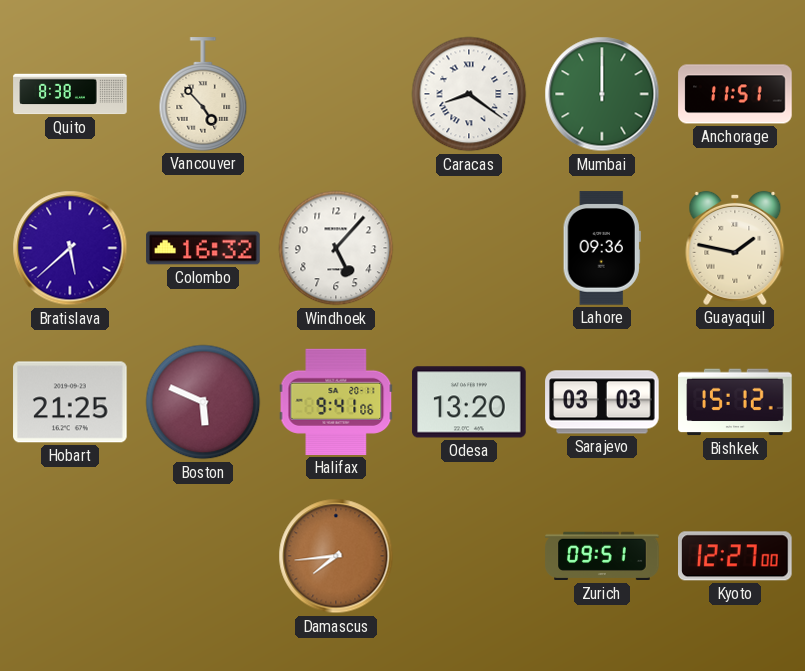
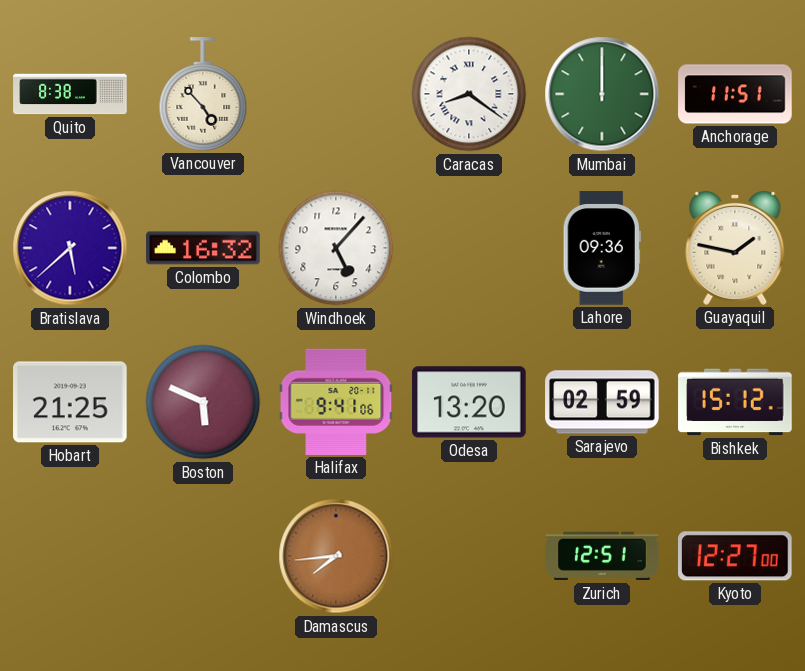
Sarajevo: 03:03 -> 02:59 (602, 402)
Zurich: 09:51 -> 12:51 (602, 556)
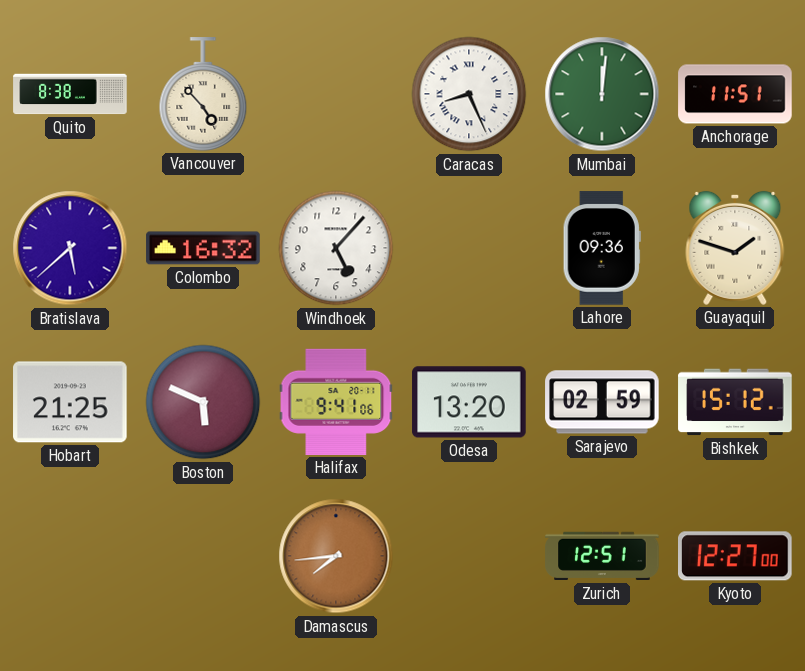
Caracas: 8:21 -> 8:26 (469, 94)
Mumbai: 12:00 -> 12:01 (602, 94)
Guayaquil: 1:47 -> 1:48 (735, 248)
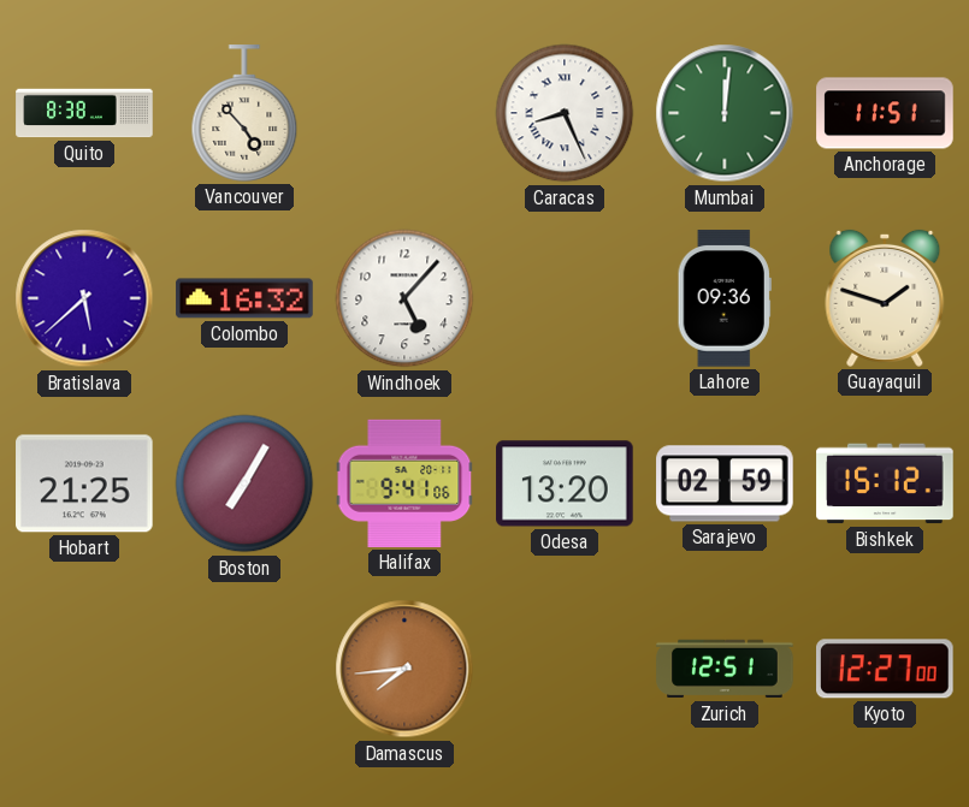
Boston: 5:49 -> 7:05 (244, 483)
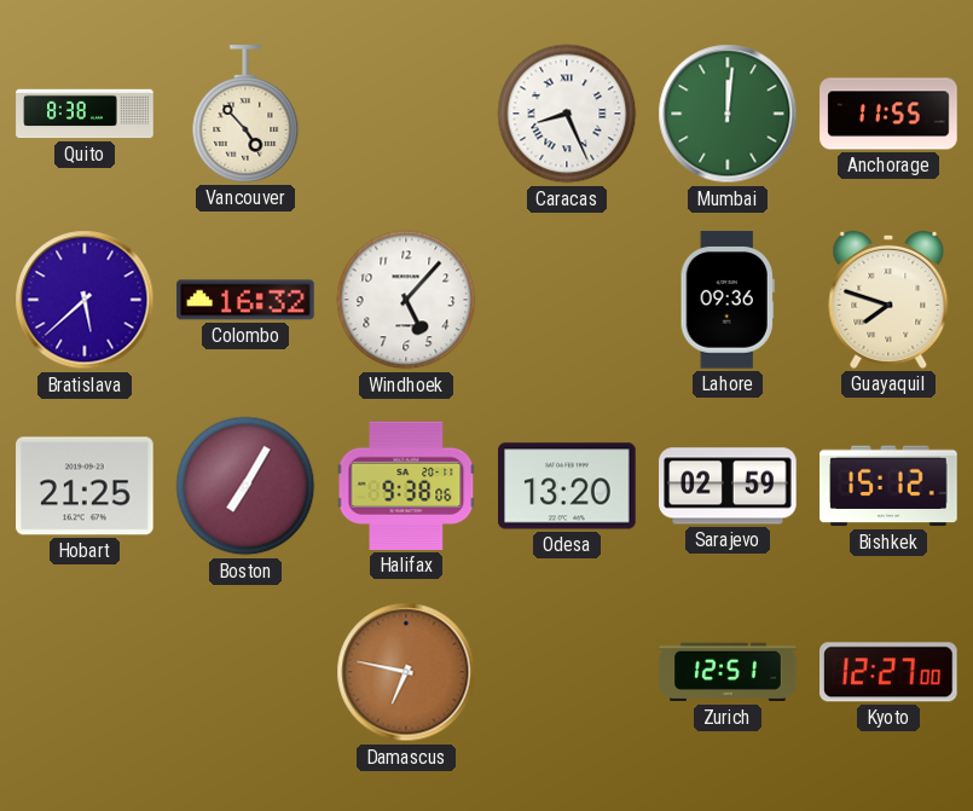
Anchorage: 11:51 -> 11:55 (888, 114)
Guayaquil: 1:48 -> 7:48 (888, 300)
Halifax: 9:41 -> 9:38 (406, 486)
Damascus: 7:44 -> 6:47 (406, 672)
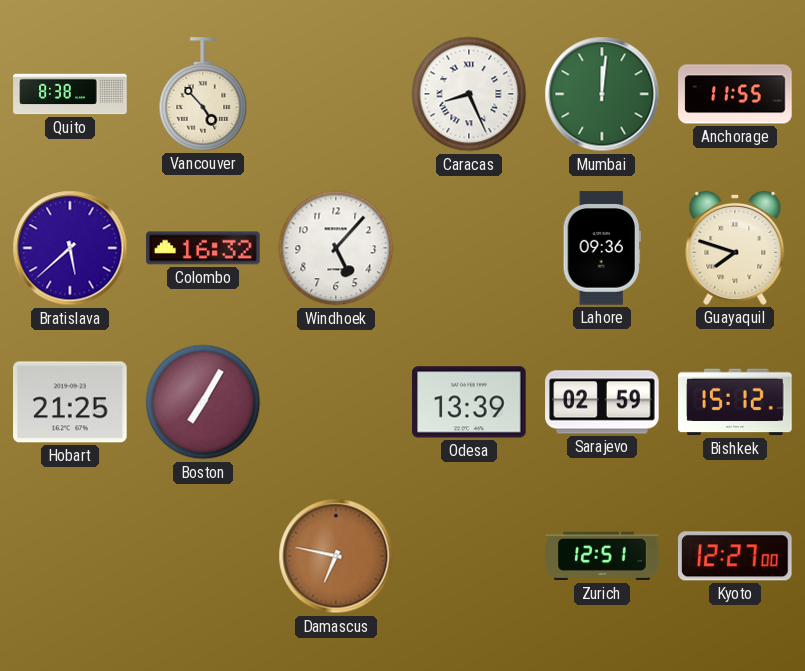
Halifax: 9:38 -> none (406, 486)
Odesa: 13:20 -> 13:39 (469, 402)
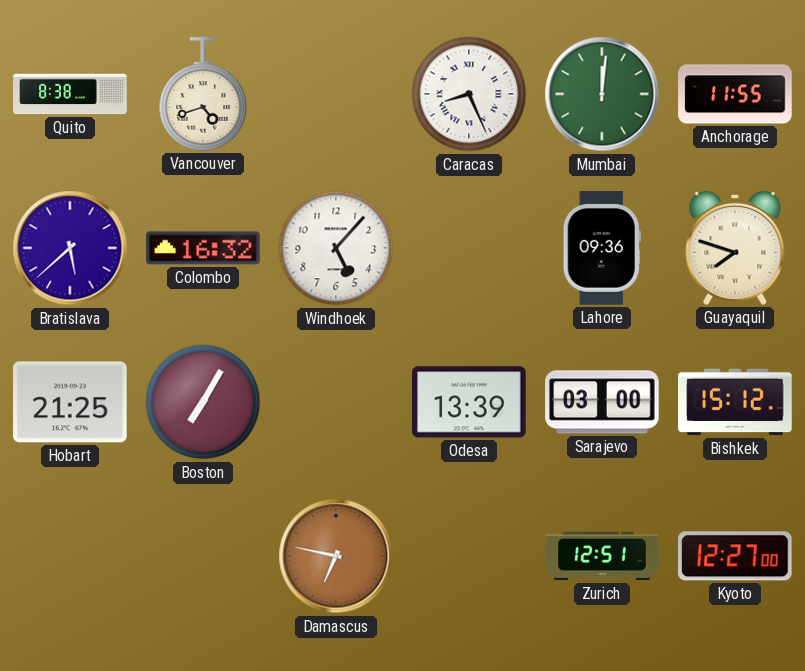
Vancouver: 4:53 -> 4:42 (203, 94)
Sarajevo: 02:59 -> 03:00 (602, 402)
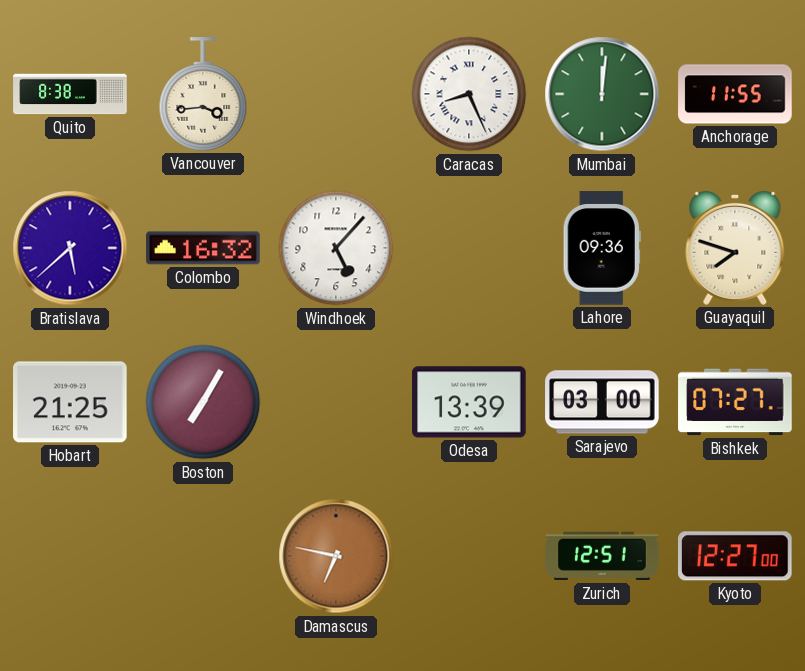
Vancouver: 4:42 -> 3:44 (203, 94)
Bishkek: 15:12 -> 07:27 (735, 402)
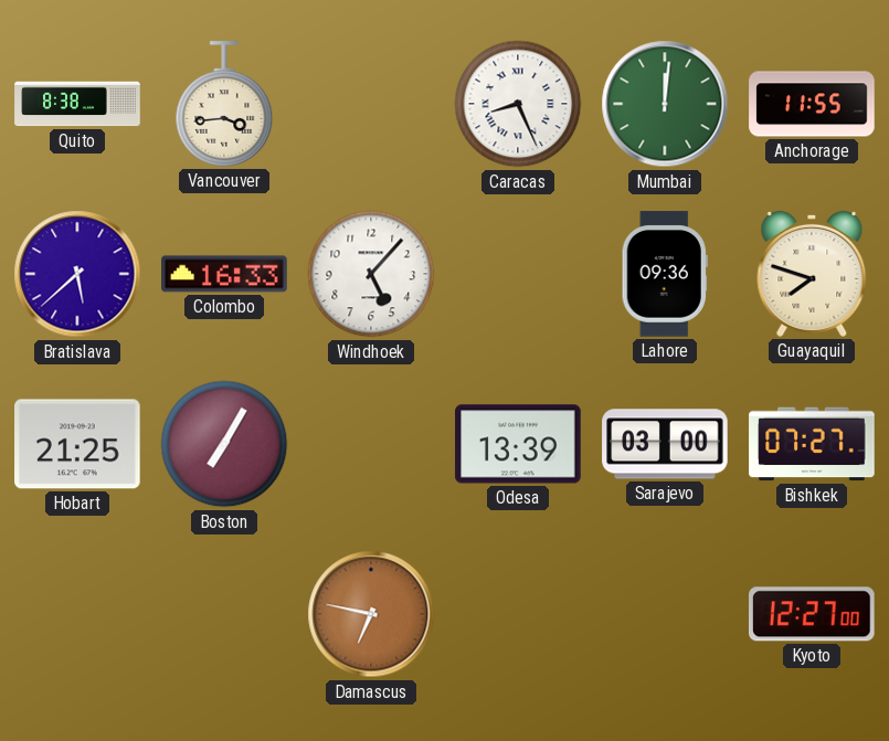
Colombo: 16:32 -> 16:33 (224, 274)
Zurich: 12:51 -> none (602, 556)
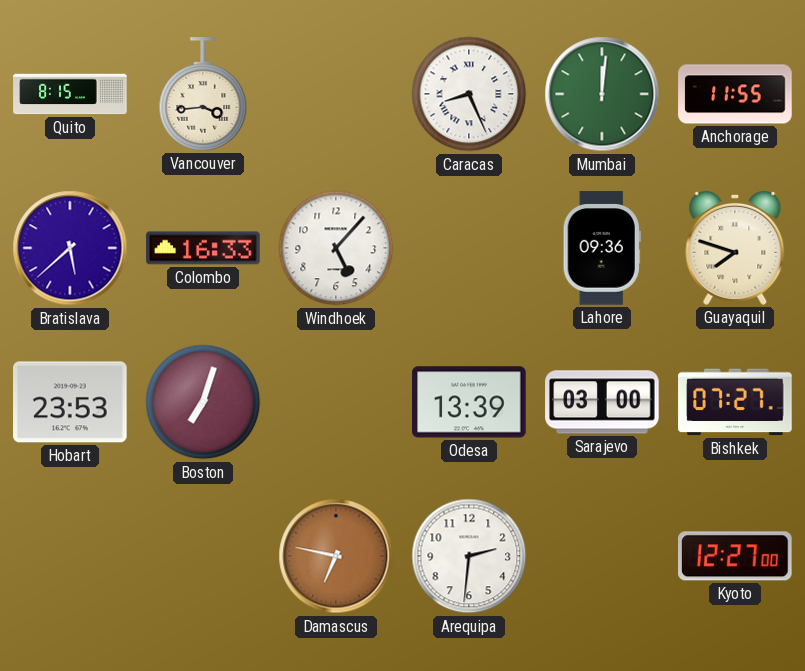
Quito: 8:38 -> 8:15 (70, 94)
Hobart: 21:25 -> 23:53 (70, 402)
Boston: 7:05 -> 7:03 (203, 402)
Arequipa: none -> 2:31 (469, 556)
